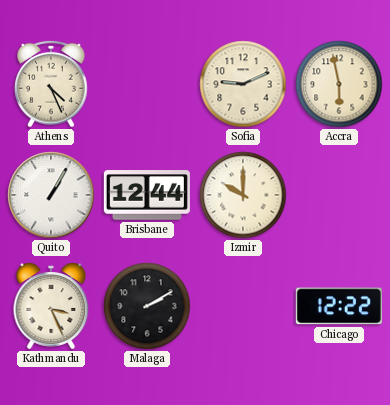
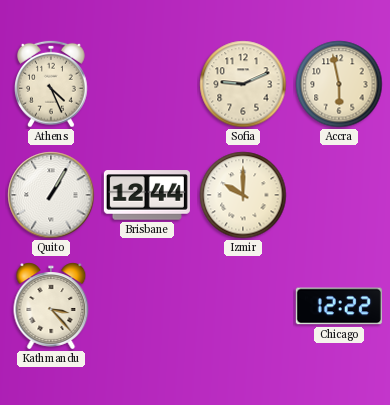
Kathmandu: 3:26 -> 3:23 (51, 306)
Malaga: 2:10 -> none (147, 306)
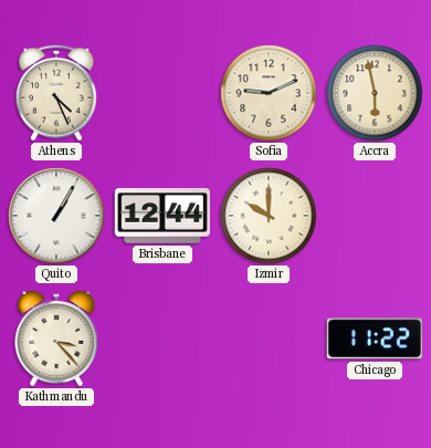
Chicago: 12:22 -> 11:22 (375, 338)
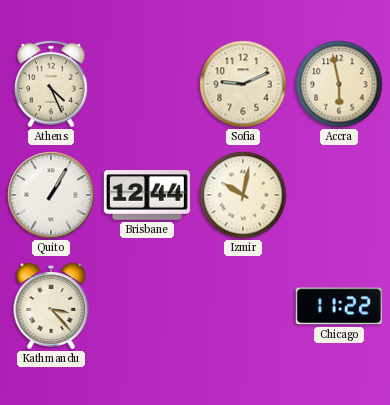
Izmir: 10:00 -> 10:02 (243, 195)
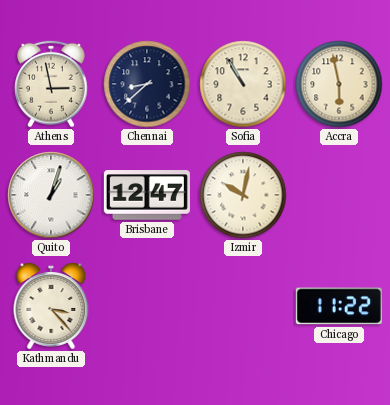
Athens: 4:26 -> 2:58 (52, 84)
Chennai: none -> 8:38 (147, 84)
Sofia: 9:11 -> 10:55 (243, 84)
Quito: 1:05 -> 1:03 (51, 195)
Brisbane: 12:44 -> 12:47 (147, 195)
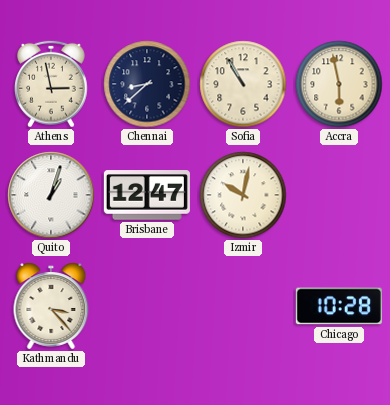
Chicago: 11:22 -> 10:28 (339, 306)
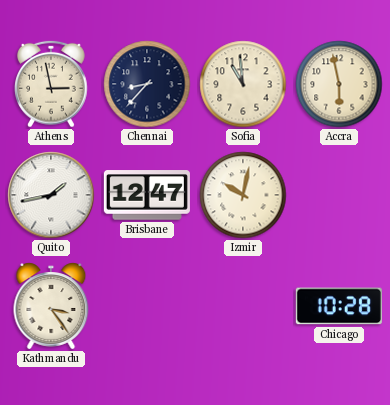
Chennai: 8:38 -> 8:37 (147, 84)
Sofia: 10:55 -> 10:59 (243, 84)
Quito: 1:03 -> 1:43 (51, 195)
Kathmandu: 3:23 -> 3:24 (51, 306)
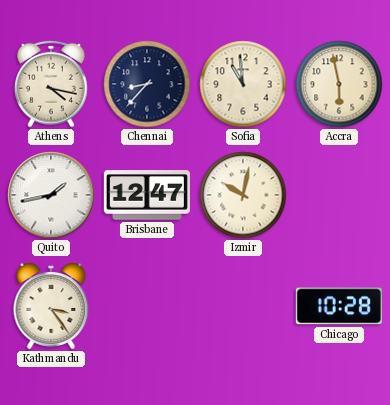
Athens: 2:58 -> 4:17 (52, 84)
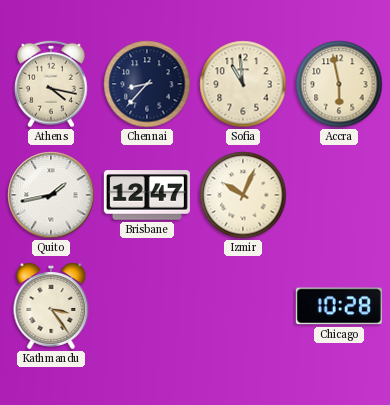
Izmir: 10:02 -> 10:04 (243, 195)
